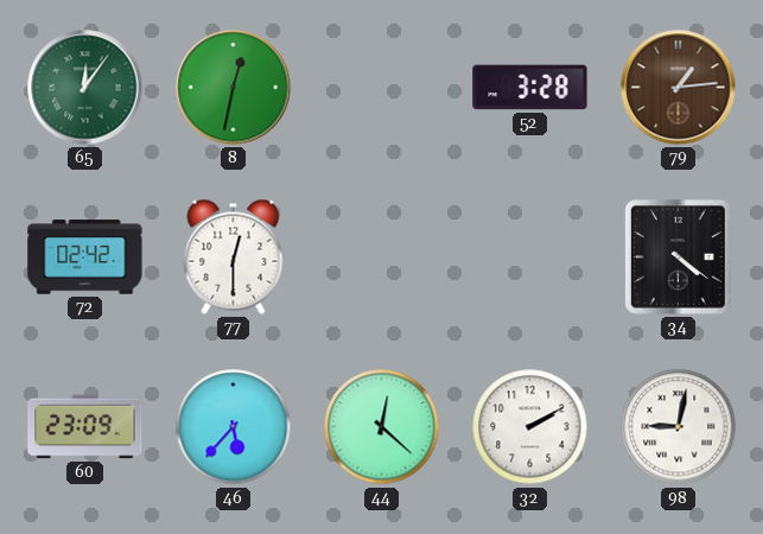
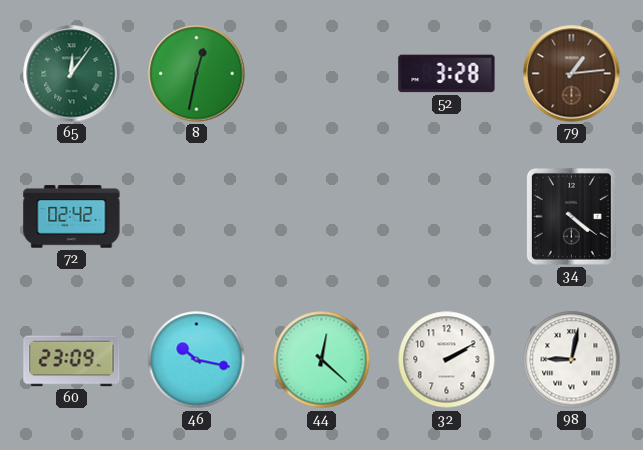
77: 12:30 -> none (234, 256)
46: 5:37 -> 10:17 (197, 360)
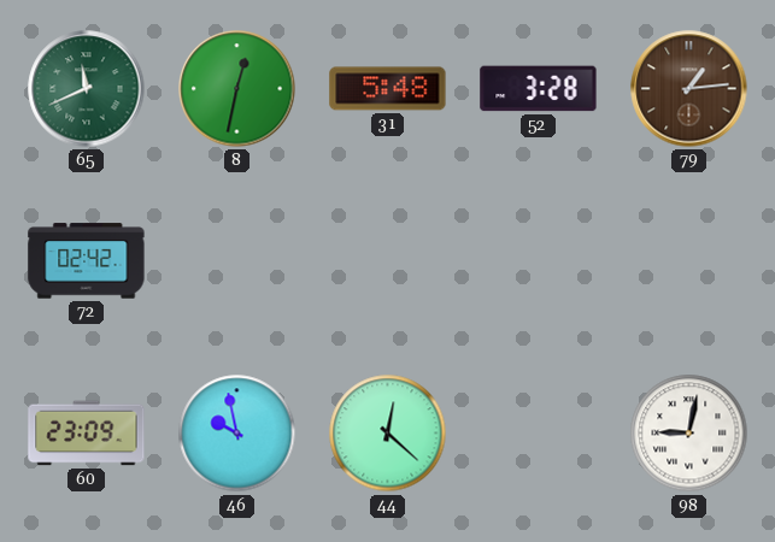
65: 12:06 -> 11:41 (87, 89)
31: none -> 5:48 (388, 89)
34: 4:21 -> none (571, 216)
46: 10:17 -> 9:58 (237, 434)
32: 2:10 -> none (447, 360)
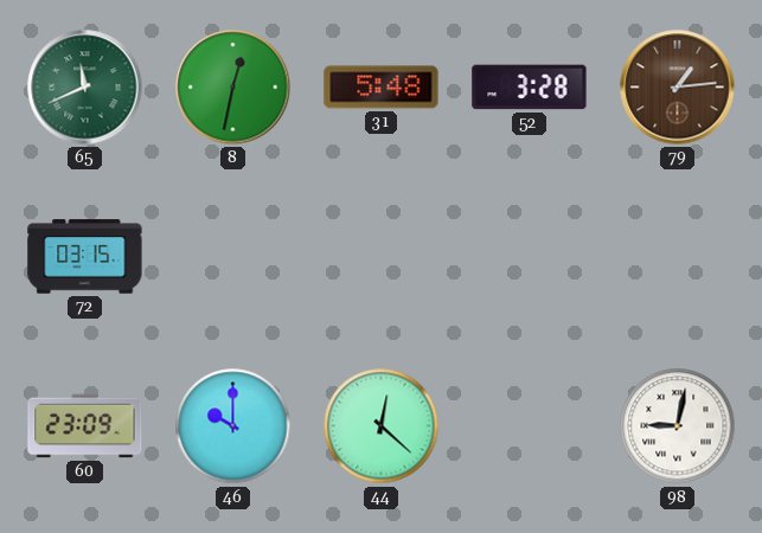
72: 02:42 -> 03:15 (85, 257)
46: 9:58 -> 10:00 (233, 426)
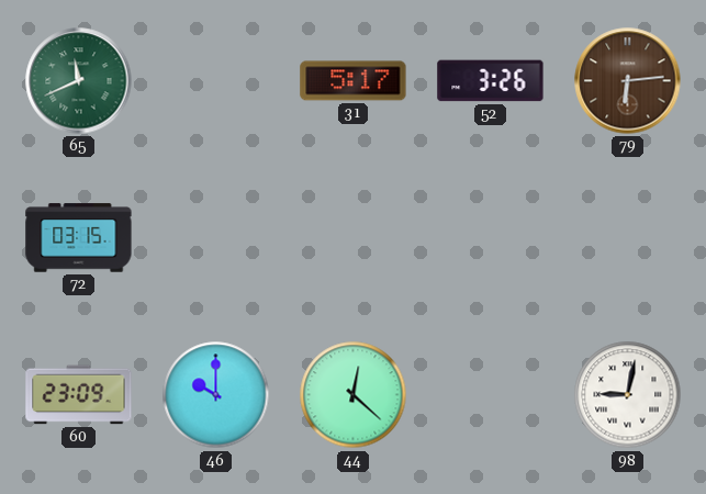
8: 12:32 -> none (233, 88)
31: 5:48 -> 5:17 (354, 81)
52: 3:28 -> 3:26 (491, 81)
79: 1:14 -> 6:14 (628, 81)
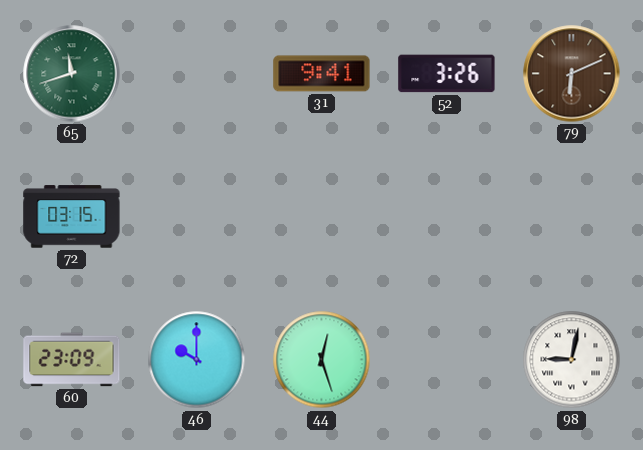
65: 11:41 -> 11:42 (72, 74)
31: 5:17 -> 9:41 (322, 74)
79: 6:14 -> 6:11 (572, 74)
44: 12:22 -> 12:27 (322, 360)
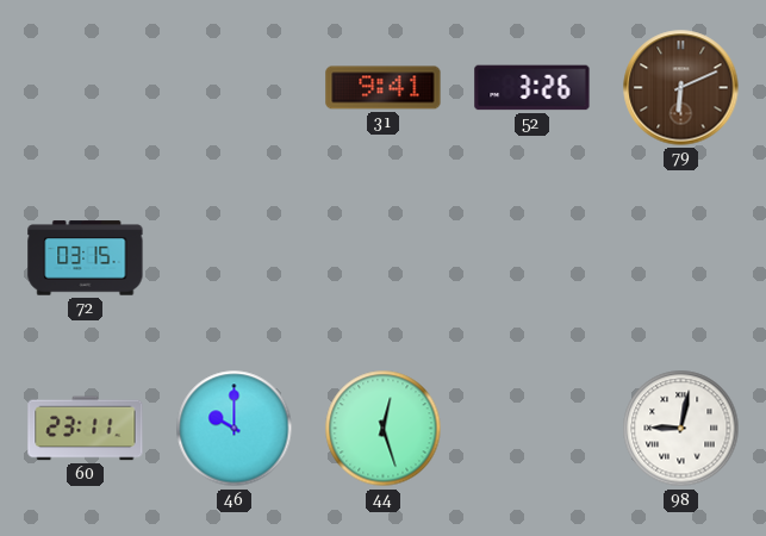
65: 11:42 -> none (72, 74)
60: 23:09 -> 23:11 (86, 429)
